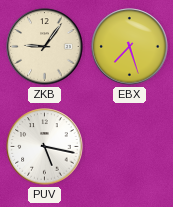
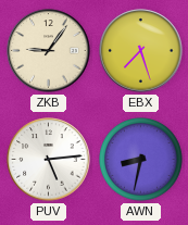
PUV: 5:17 -> 5:14 (49, 160)
AWN: none -> 8:32 (141, 160)
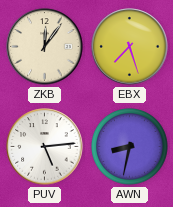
ZKB: 9:06 -> 12:06 (45, 47)
